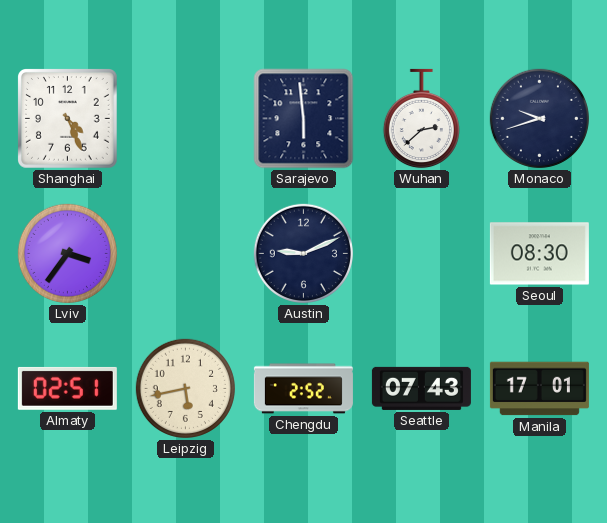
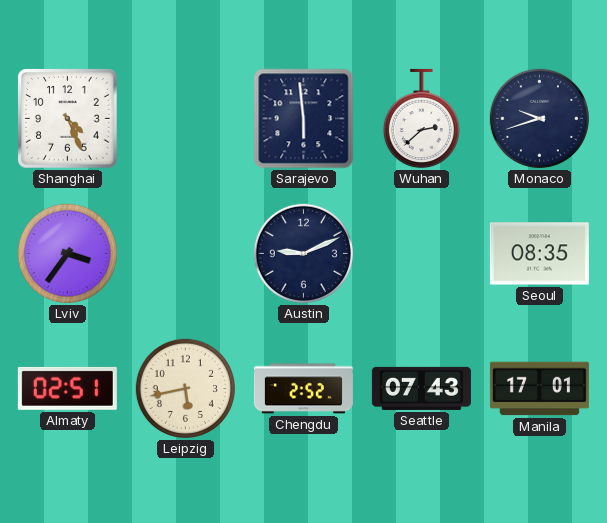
Seoul: 08:30 -> 08:35 (539, 254)
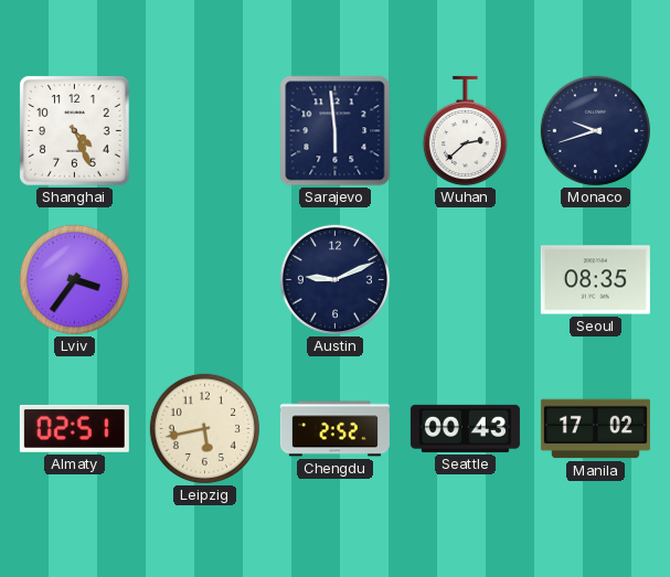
Seattle: 07:43 -> 00:43 (465, 428)
Manila: 17:01 -> 17:02 (595, 429)
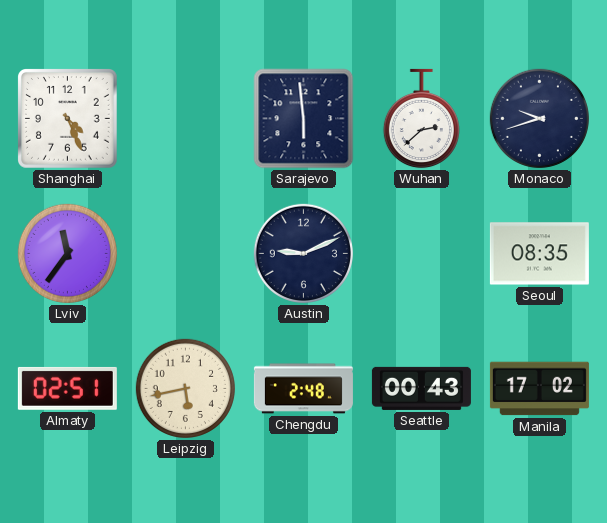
Lviv: 3:36 -> 11:36 (67, 253)
Chengdu: 2:52 -> 2:48 (303, 389)
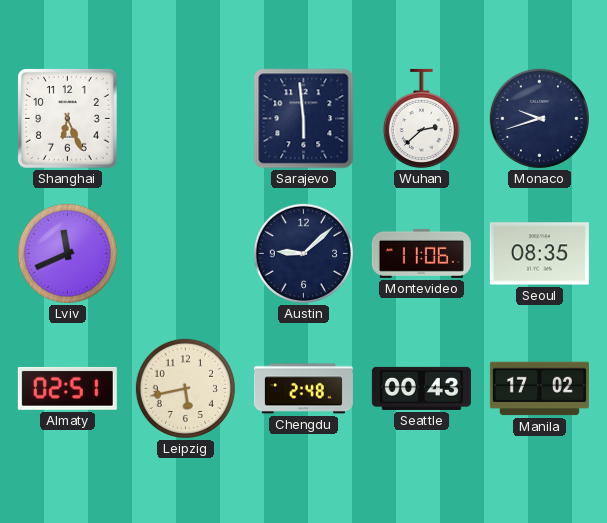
Shanghai: 4:26 -> 6:26 (68, 119)
Lviv: 11:36 -> 11:41 (67, 253)
Austin: 9:11 -> 9:08 (303, 253)
Montevideo: none -> 11:06 (421, 253)
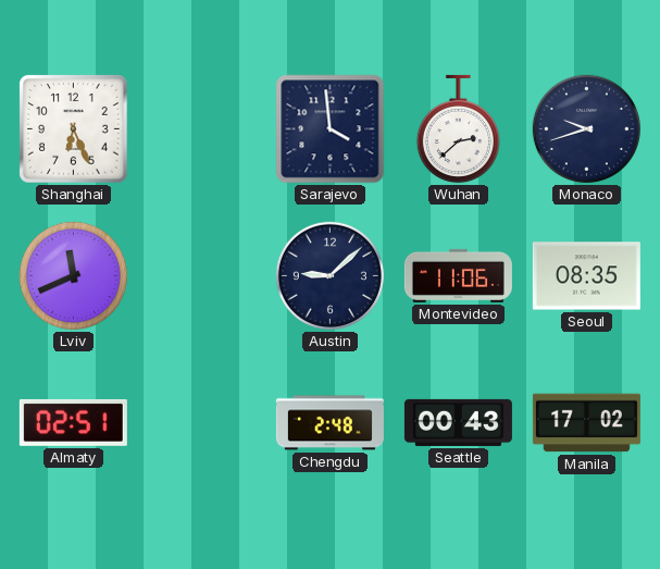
Sarajevo: 5:59 -> 3:59 (331, 129)
Leipzig: 5:43 -> none (185, 388)
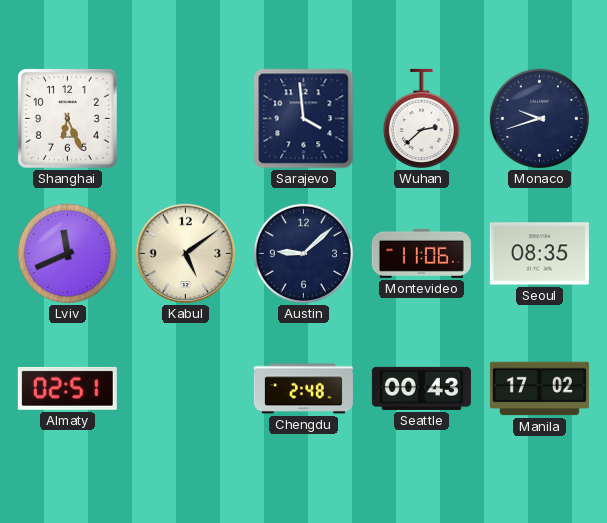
Kabul: none -> 5:09 (186, 254)
